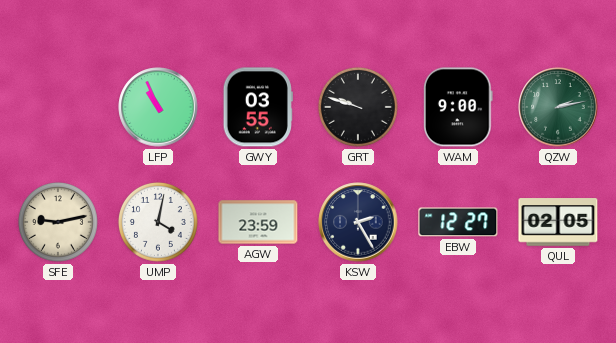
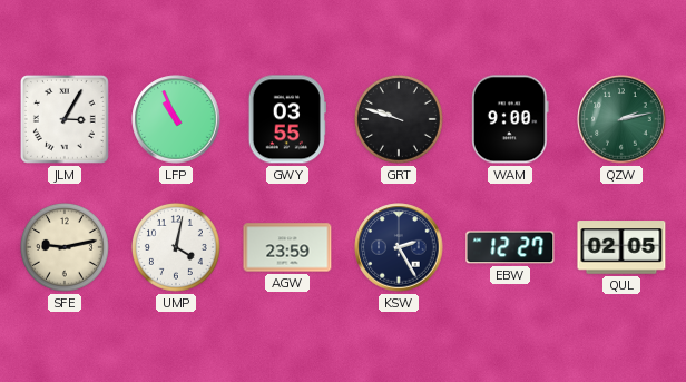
JLM: none -> 3:05 (65, 119)
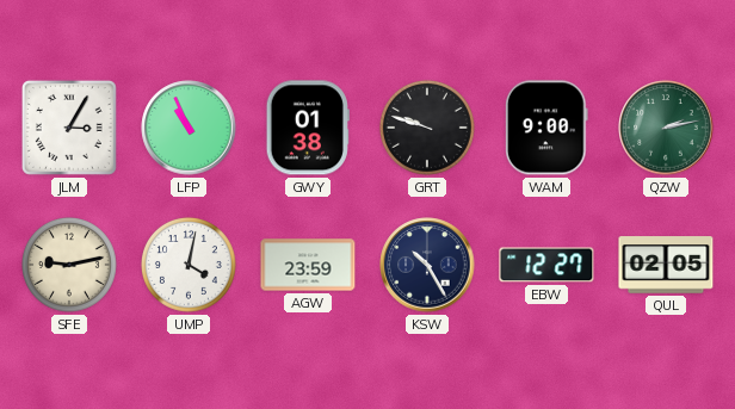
GWY: 03:55 -> 01:38 (308, 128)
KSW: 2:25 -> 10:25 (427, 265)
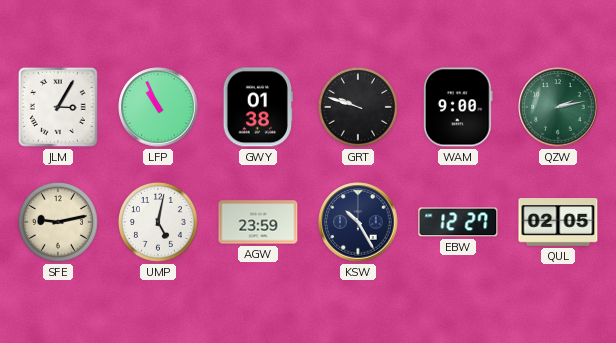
UMP: 4:02 -> 5:02 (158, 222)
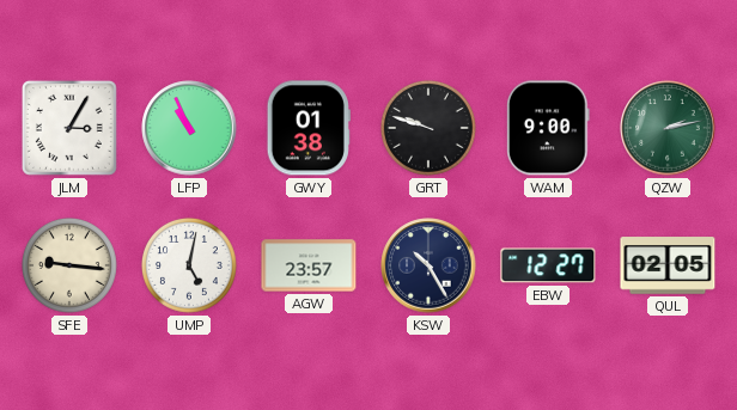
SFE: 9:13 -> 9:16 (69, 265)
AGW: 23:59 -> 23:57 (309, 265)
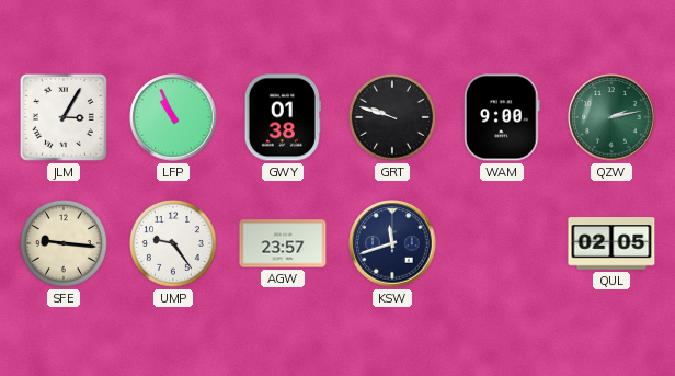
UMP: 5:02 -> 9:24 (173, 243)
KSW: 10:25 -> 11:42 (392, 243)
EBW: 12:27 -> none (548, 265)
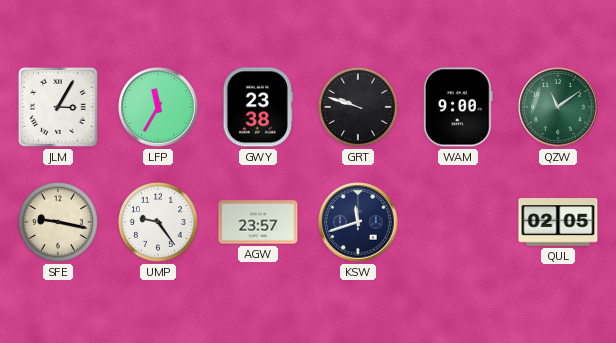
LFP: 10:56 -> 11:35 (158, 107)
GWY: 01:38 -> 23:38 (258, 107)
QZW: 2:13 -> 11:09 (558, 107)
SFE: 9:16 -> 9:17 (58, 222)
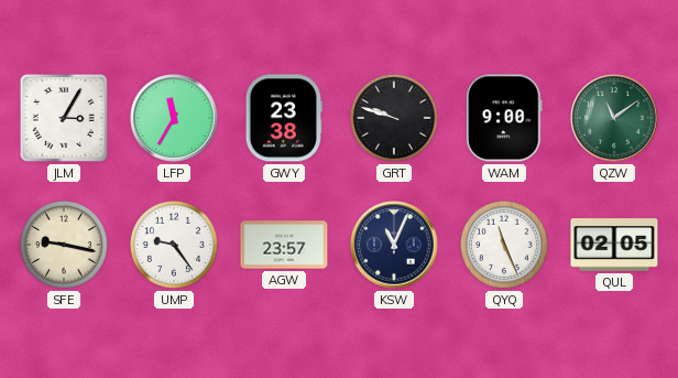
KSW: 11:42 -> 11:04 (394, 245)
QYQ: none -> 11:26 (504, 245)
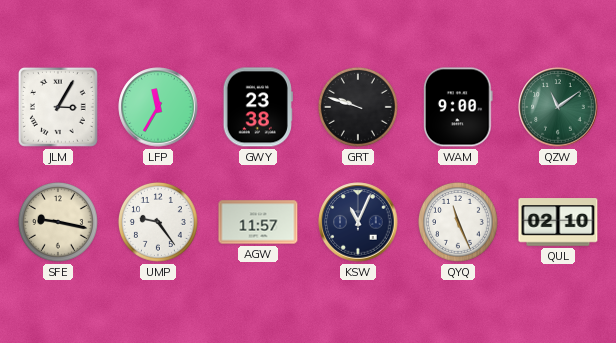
AGW: 23:57 -> 11:57 (258, 222)
QUL: 02:05 -> 02:10 (558, 222)
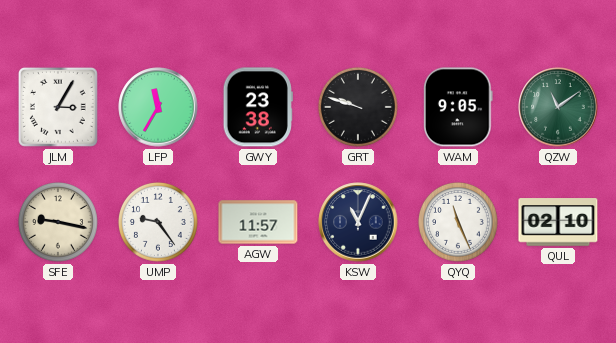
WAM: 9:00 -> 9:05 (459, 107)
